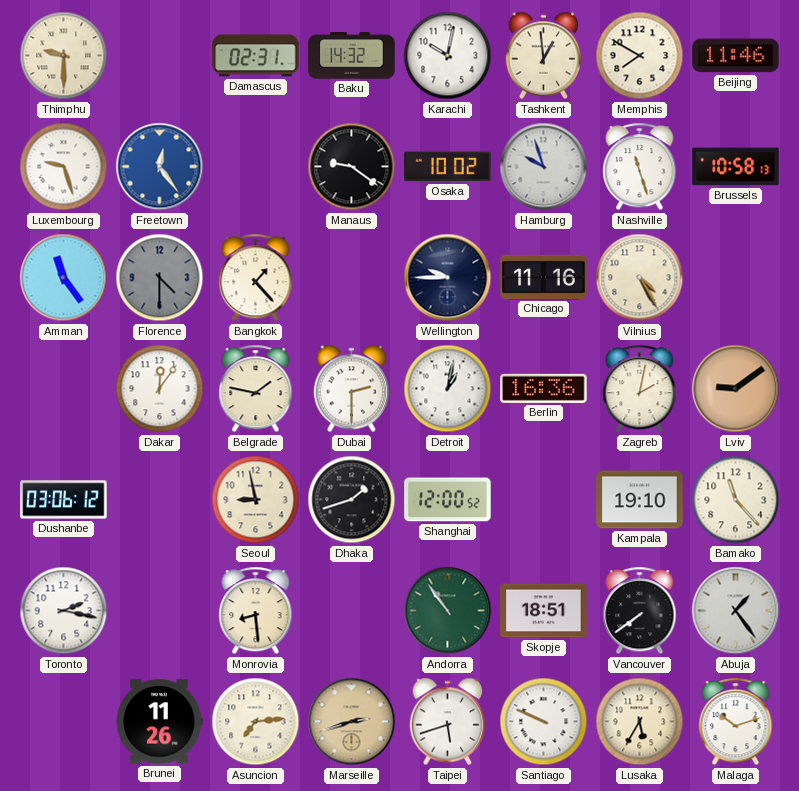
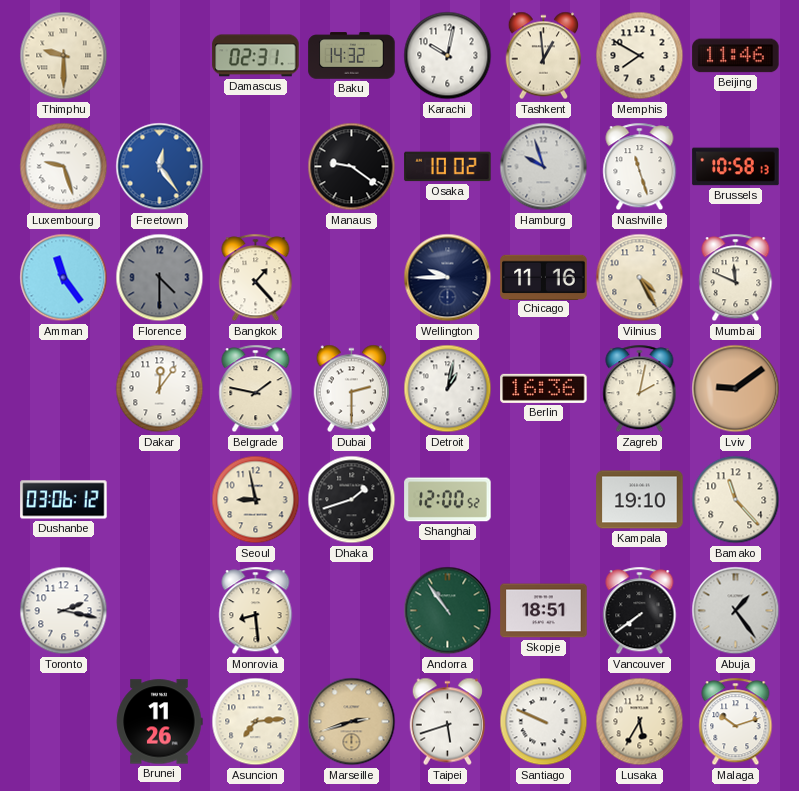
Mumbai: none -> 11:49 (736, 278)
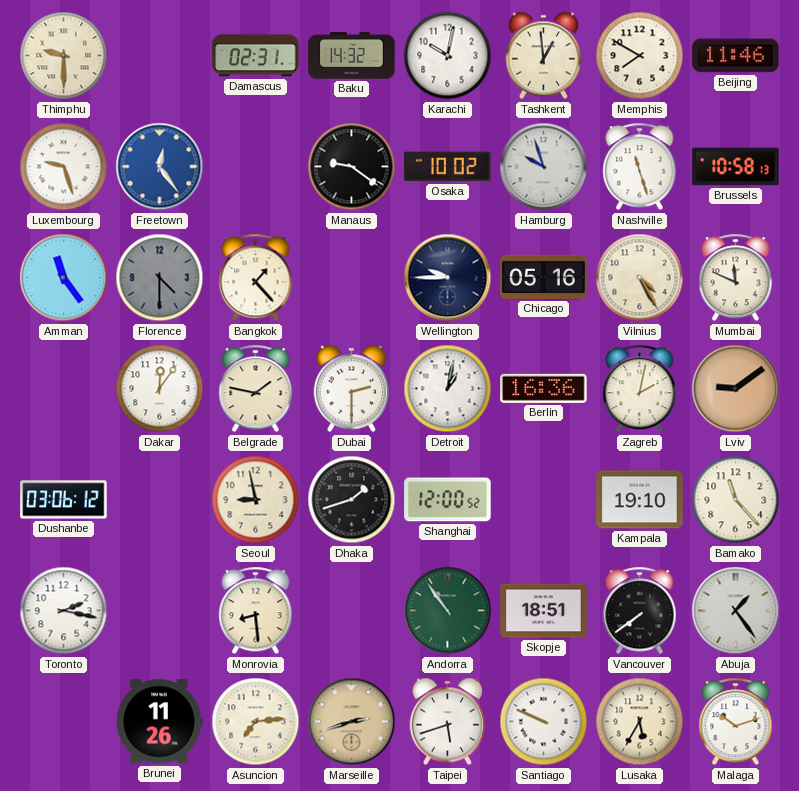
Chicago: 11:16 -> 05:16 (544, 277)
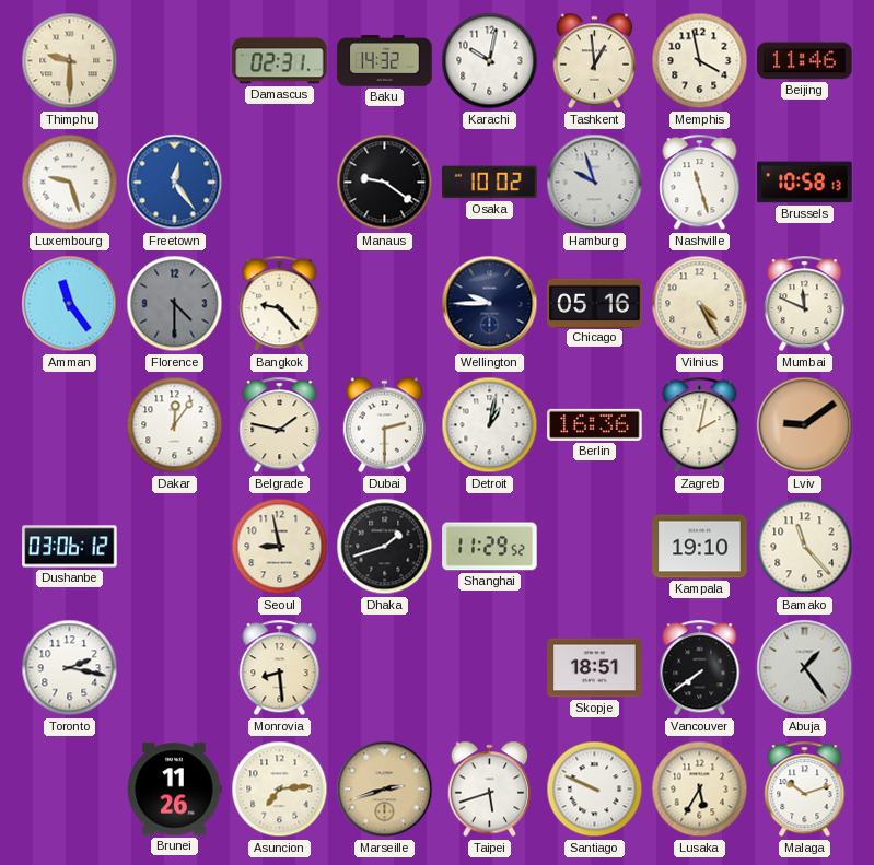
Memphis: 7:50 -> 3:58 (700, 61)
Bangkok: 1:23 -> 9:23 (280, 304)
Shanghai: 12:00 -> 11:29 (490, 547)
Andorra: 10:54 -> none (448, 611)
